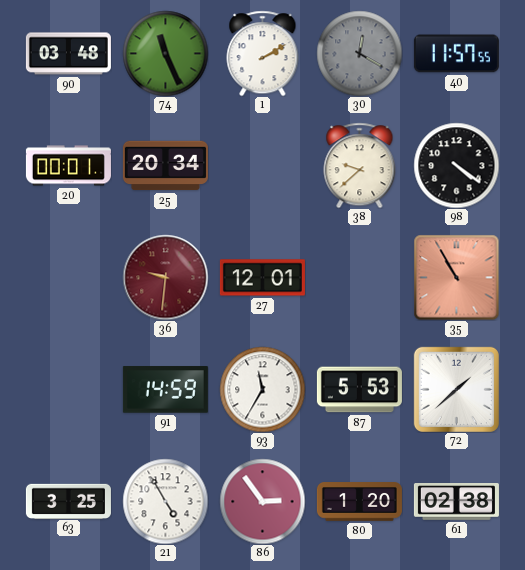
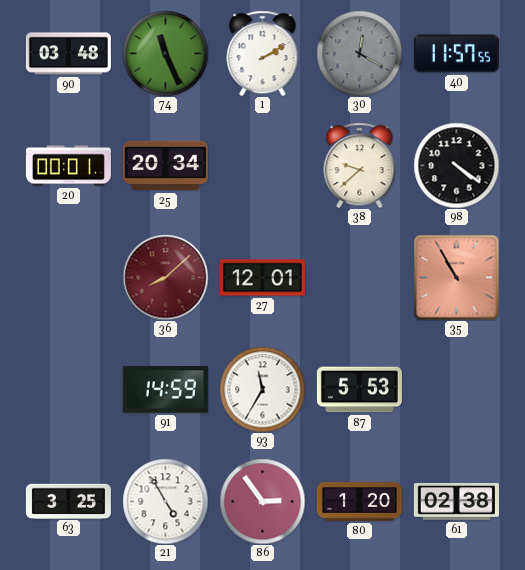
36: 9:31 -> 8:08 (165, 277)
72: 1:38 -> none (456, 389)
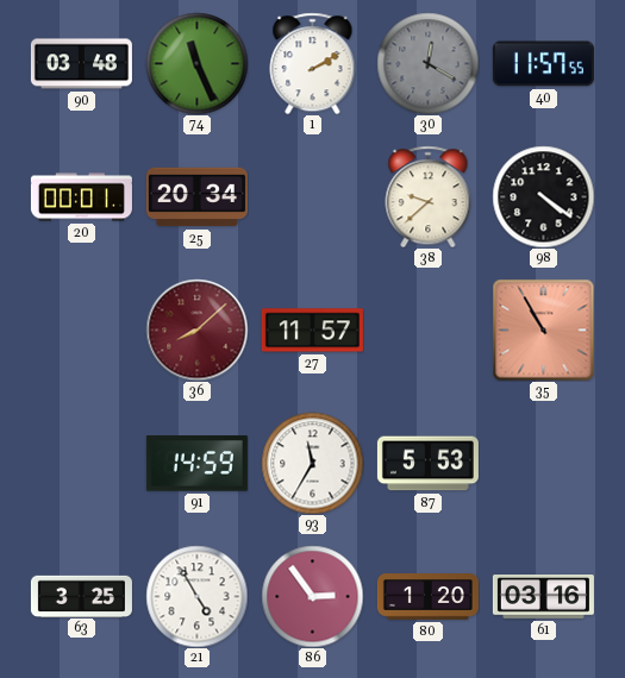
27: 12:01 -> 11:57 (312, 331)
61: 02:38 -> 03:16 (543, 597)
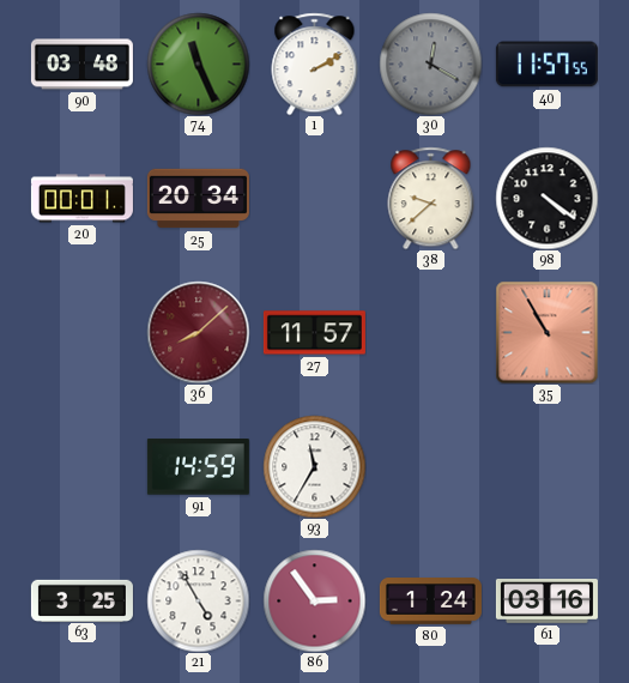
87: 5:53 -> none (427, 464)
80: 1:20 -> 1:24 (430, 602)
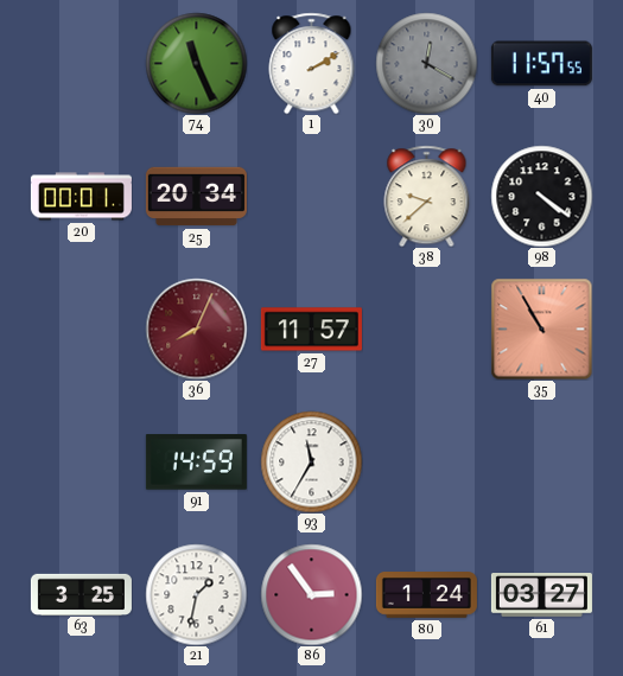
90: 03:48 -> none (81, 65)
36: 8:08 -> 8:04 (196, 329)
21: 4:55 -> 1:32 (196, 594)
61: 03:16 -> 03:27 (541, 595)
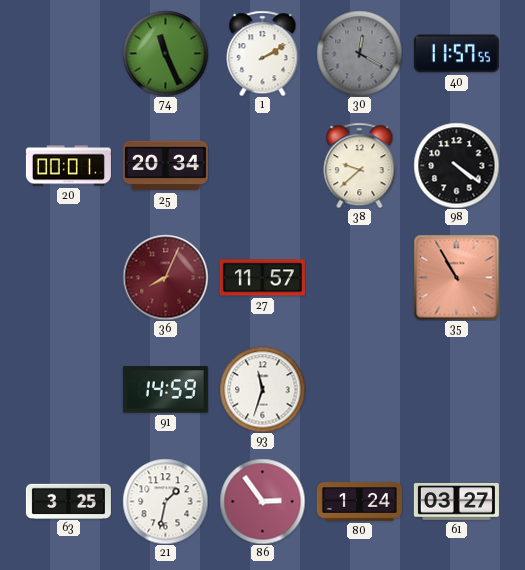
93: 11:35 -> 11:33 (262, 389)
